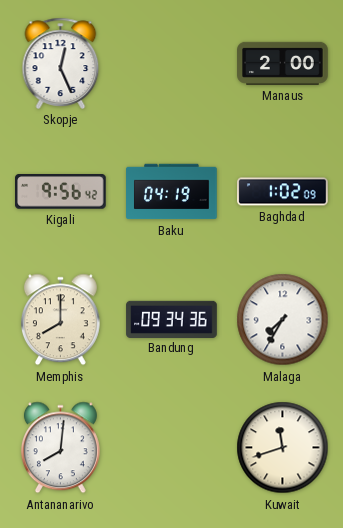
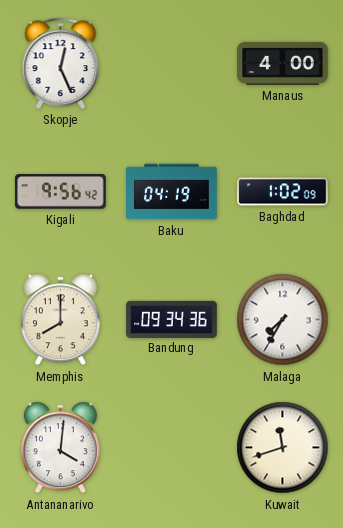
Manaus: 2:00 -> 4:00 (283, 63)
Antananarivo: 8:01 -> 4:01 (60, 448)
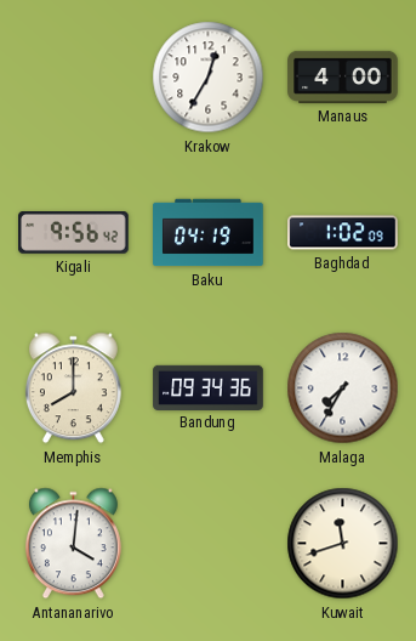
Skopje: 12:26 -> none (61, 63)
Krakow: none -> 12:35 (209, 78)
